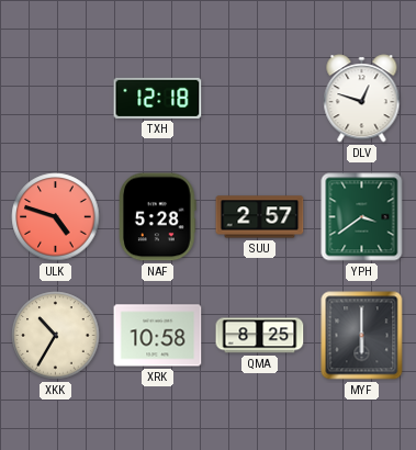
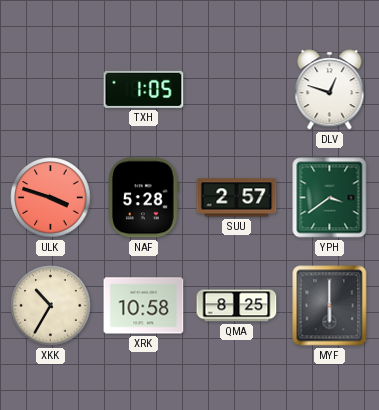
TXH: 12:18 -> 1:05 (144, 89)
ULK: 4:48 -> 3:48 (51, 198)
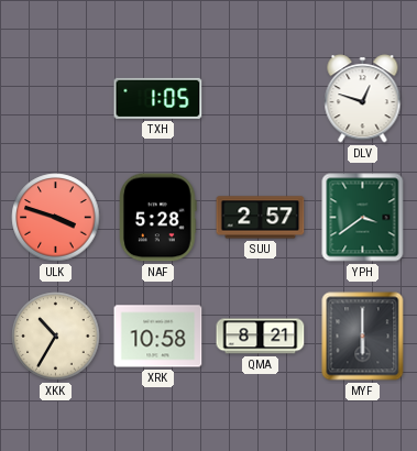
QMA: 8:25 -> 8:21 (261, 337)
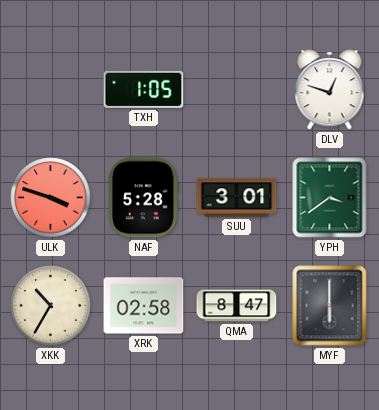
SUU: 2:57 -> 3:01 (237, 198)
XRK: 10:58 -> 02:58 (144, 306)
QMA: 8:21 -> 8:47 (237, 306)
